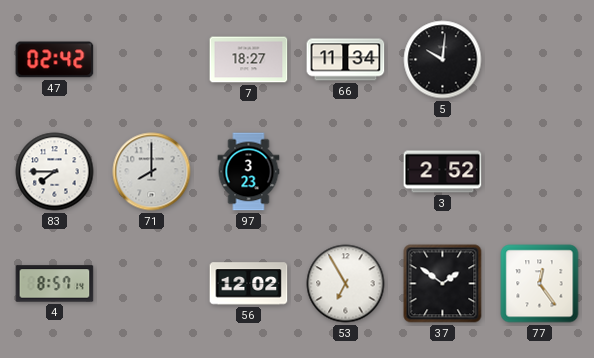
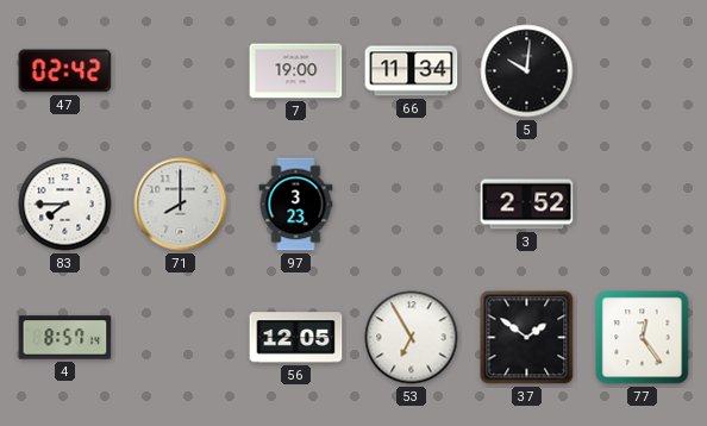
7: 18:27 -> 19:00 (296, 71)
56: 12:02 -> 12:05 (296, 338)
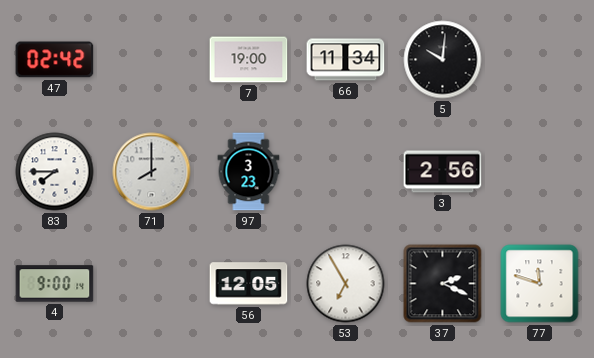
3: 2:52 -> 2:56 (443, 172)
4: 8:57 -> 9:00 (55, 284)
37: 1:51 -> 2:19 (443, 284)
77: 12:24 -> 11:48 (540, 284)
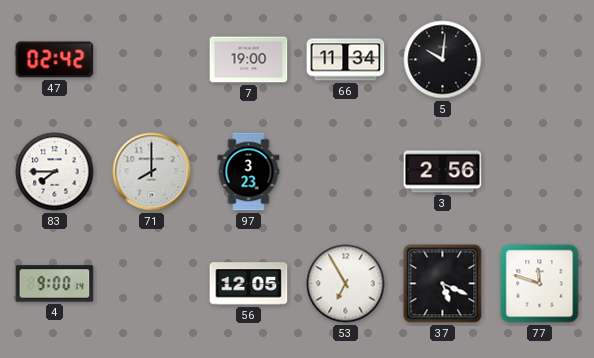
37: 2:19 -> 5:19 (443, 284)
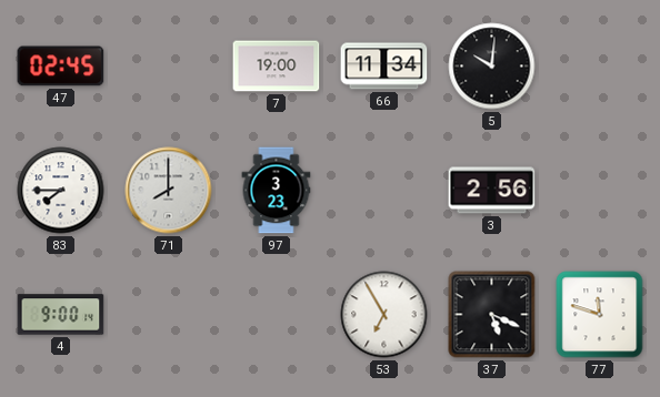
47: 02:42 -> 02:45 (61, 67)
56: 12:05 -> none (249, 284)
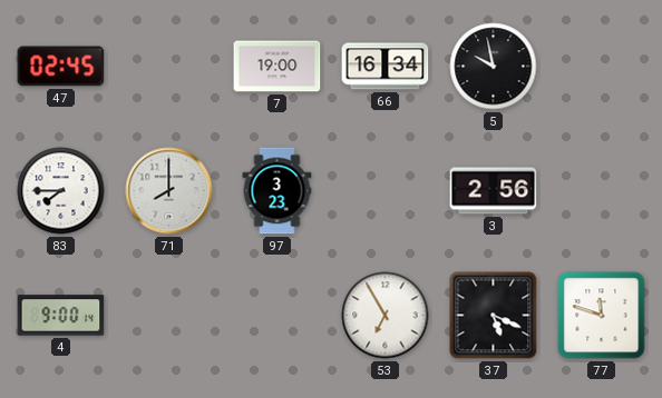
66: 11:34 -> 16:34 (386, 67)
5: 10:01 -> 9:58 (494, 67)
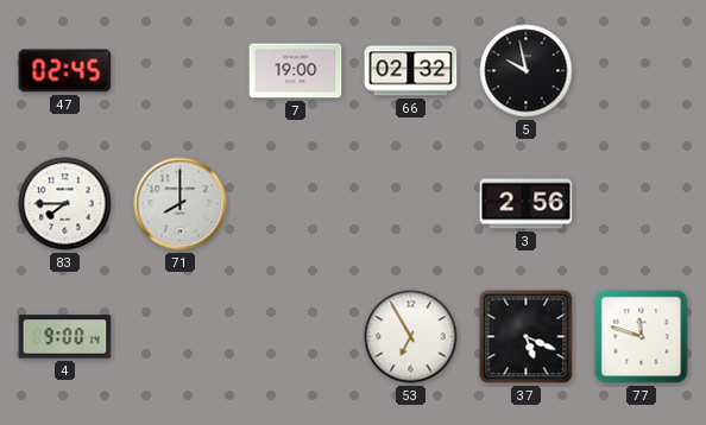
66: 16:34 -> 02:32 (411, 71)
97: 3:23 -> none (278, 191)
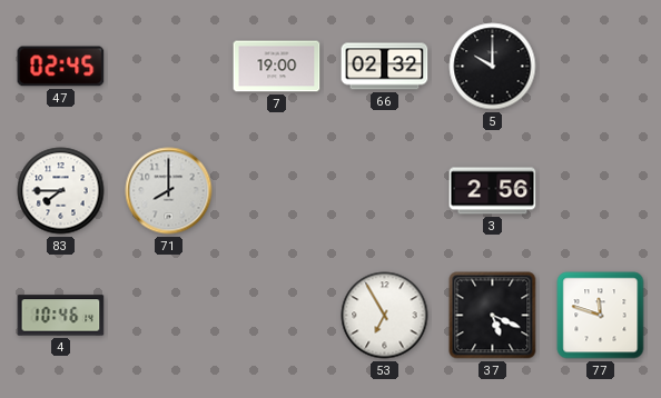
5: 9:58 -> 10:00 (493, 67)
4: 9:00 -> 10:46 (61, 316)
